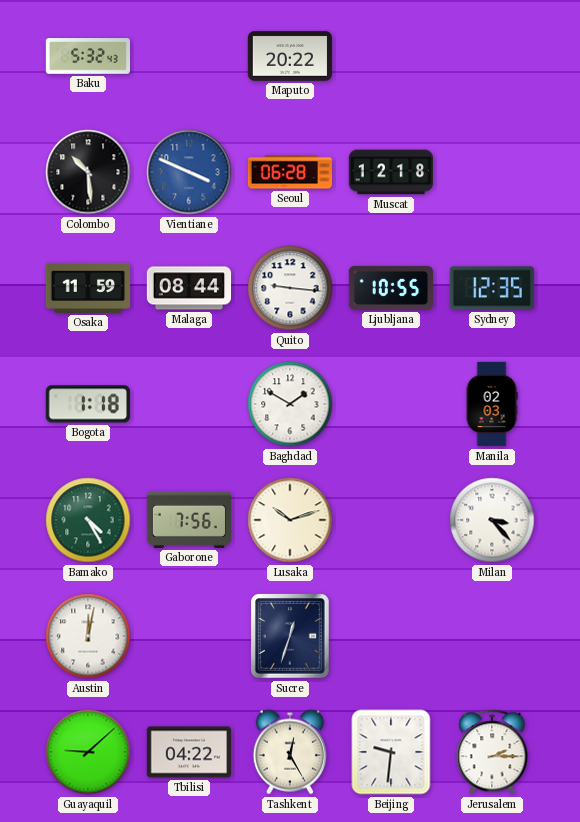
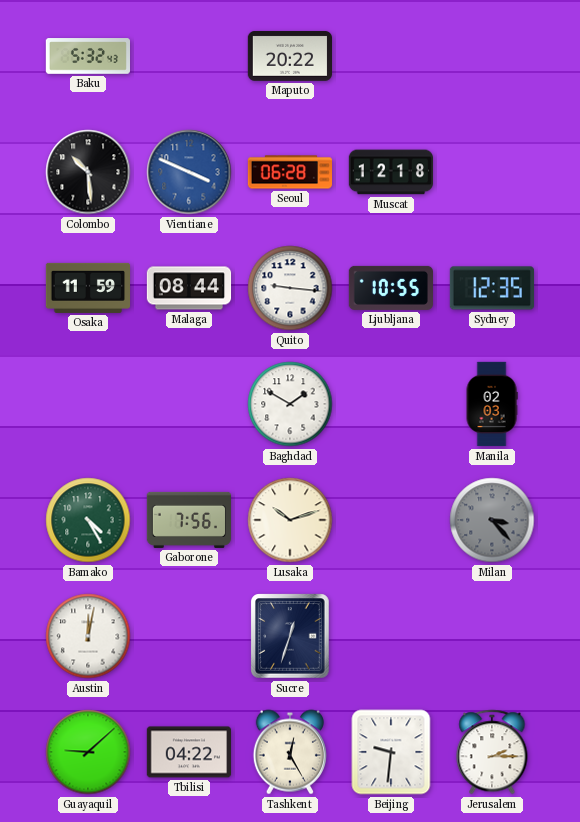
Bogota: 1:18 -> none (88, 404)
Milan dial: white -> grey (492, 520)
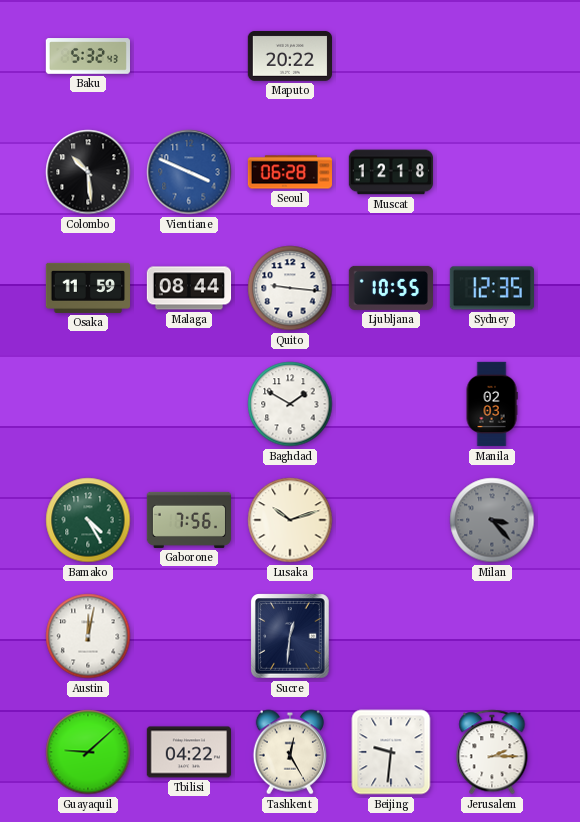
Sucre: 12:33 -> 12:31 (290, 636)
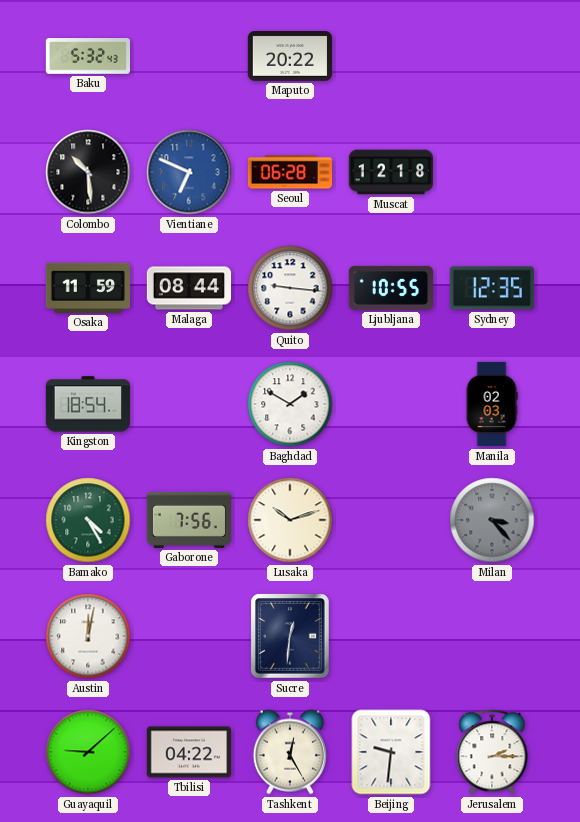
Vientiane: 3:49 -> 6:49 (189, 172)
Kingston: none -> 18:54 (88, 404)
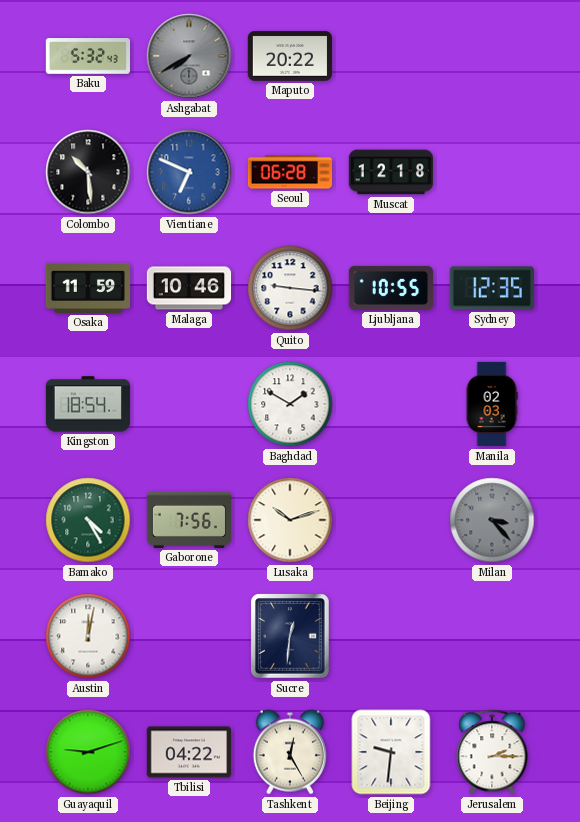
Ashgabat: none -> 7:40 (189, 56)
Malaga: 08:44 -> 10:46 (189, 288)
Guayaquil: 9:08 -> 9:12 (88, 752)
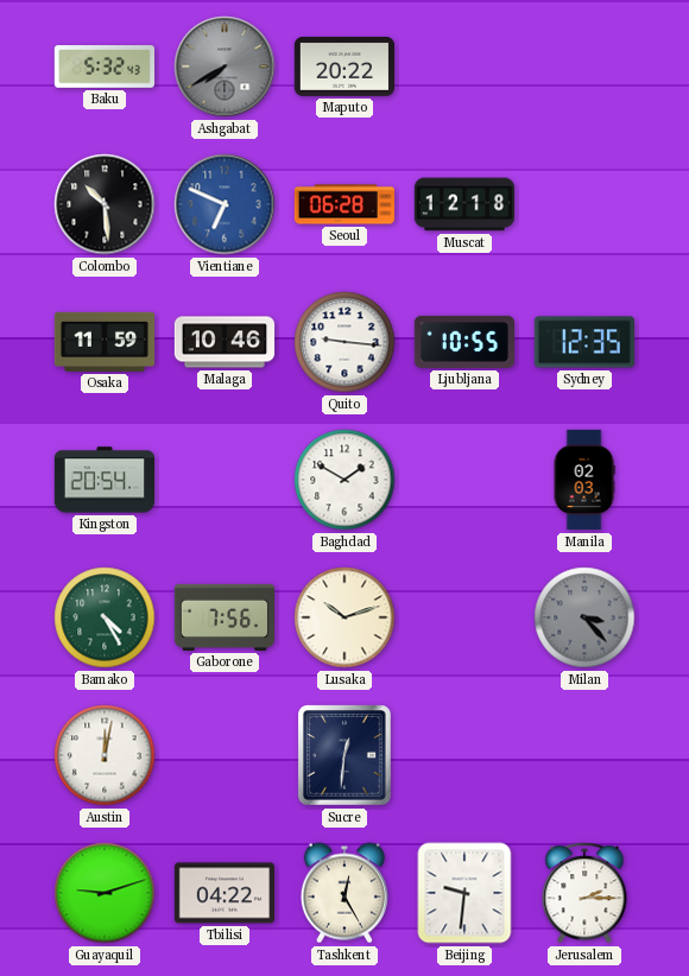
Kingston: 18:54 -> 20:54 (105, 480)
